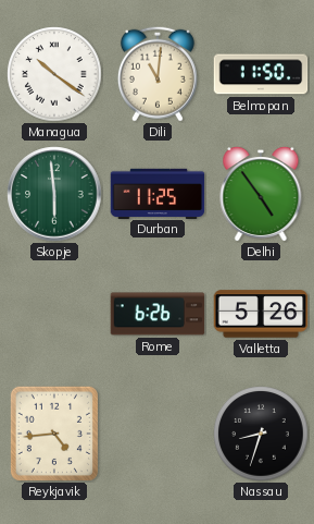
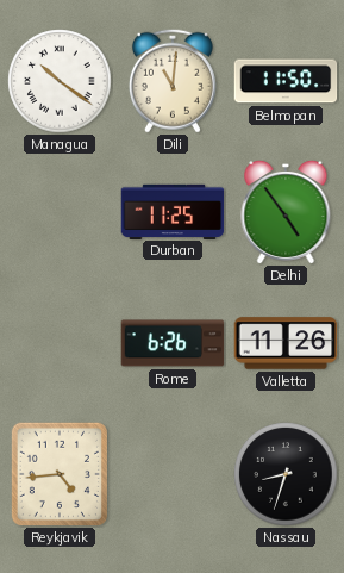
Skopje: 5:59 -> none (54, 194)
Valletta: 5:26 -> 11:26 (286, 343)
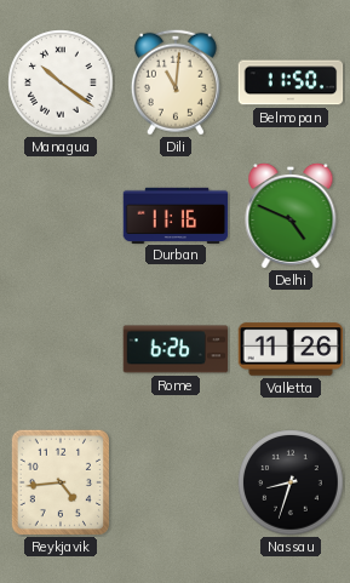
Durban: 11:25 -> 11:16 (176, 215)
Delhi: 4:54 -> 4:49 (291, 216)
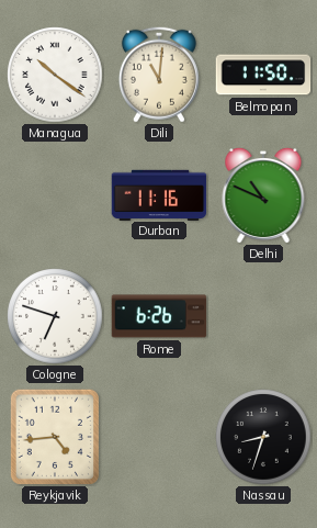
Delhi: 4:49 -> 10:49 (263, 195)
Cologne: none -> 6:48 (55, 316)
Valletta: 11:26 -> none (291, 349)
